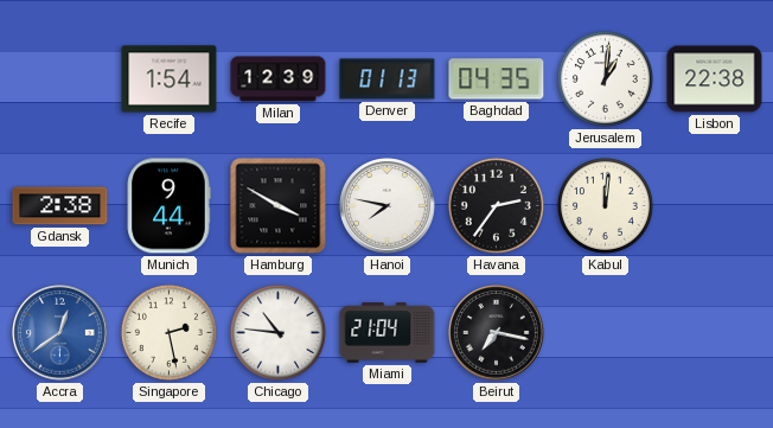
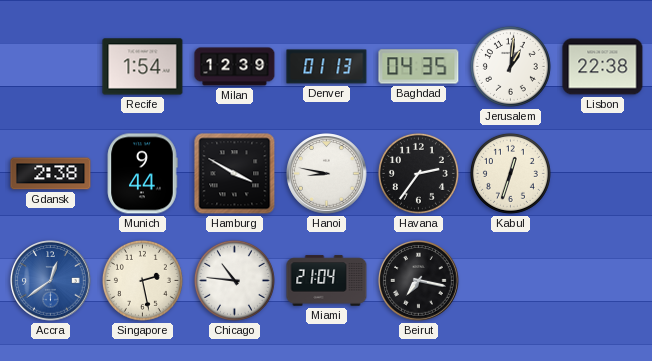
Hanoi: 7:47 -> 8:47 (327, 174)
Kabul: 12:01 -> 12:33 (510, 173)
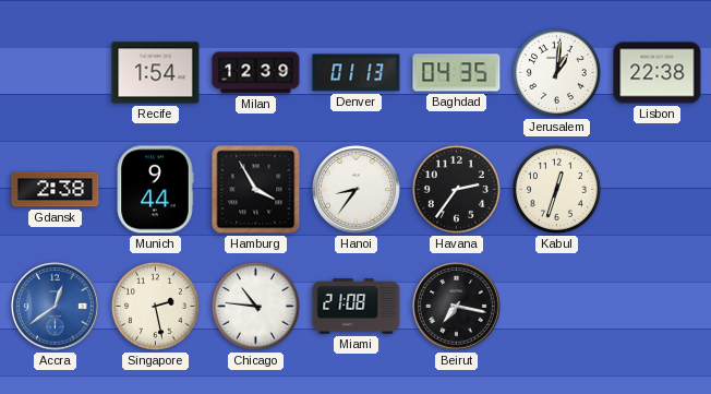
Hamburg: 3:50 -> 3:55 (256, 190)
Hanoi: 8:47 -> 8:36 (357, 190)
Miami: 21:04 -> 21:08 (357, 307)
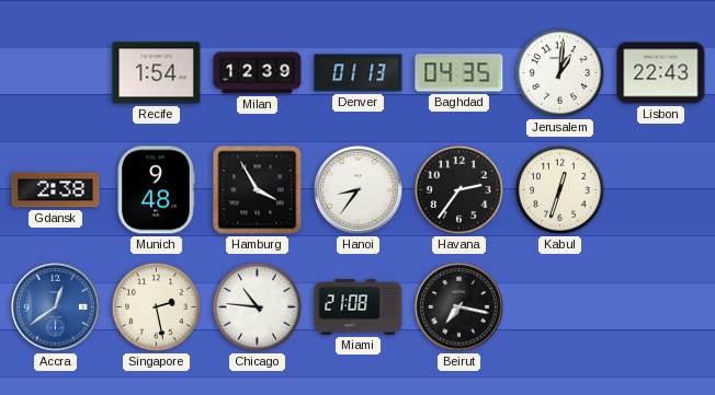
Lisbon: 22:38 -> 22:43 (661, 73)
Munich: 9:44 -> 9:48 (156, 190)
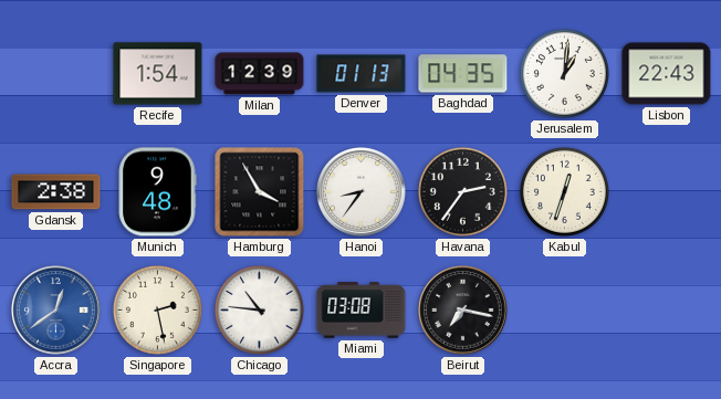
Miami: 21:08 -> 03:08 (362, 311)
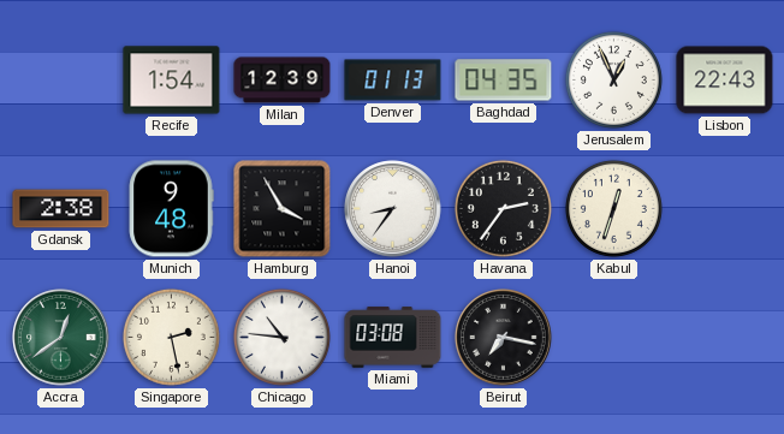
Jerusalem: 1:01 -> 12:56 (613, 79)
Accra dial: blue -> green (61, 338)
